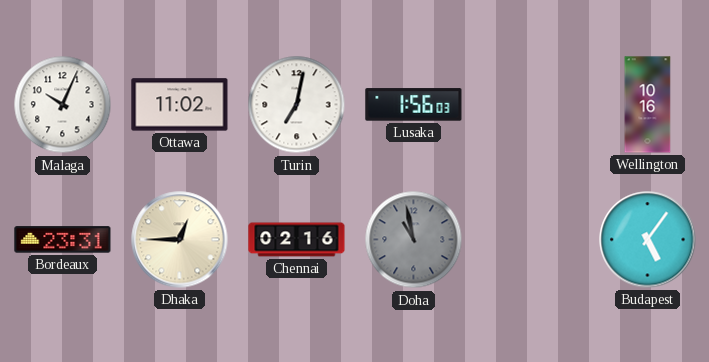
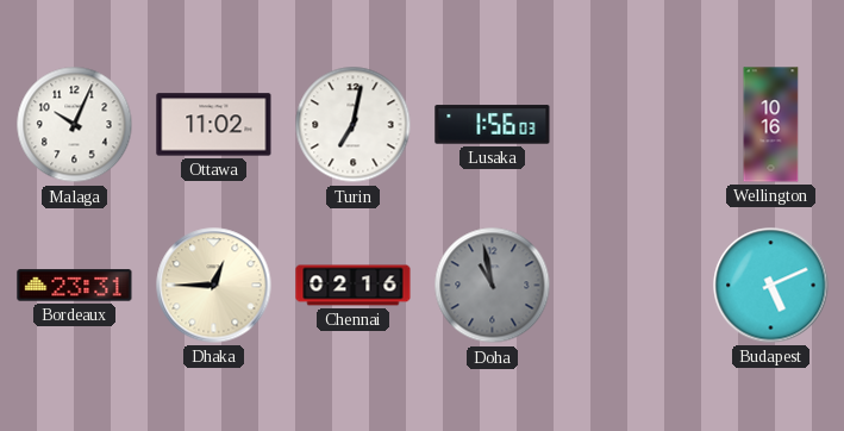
Budapest: 5:06 -> 5:11 (771, 286)
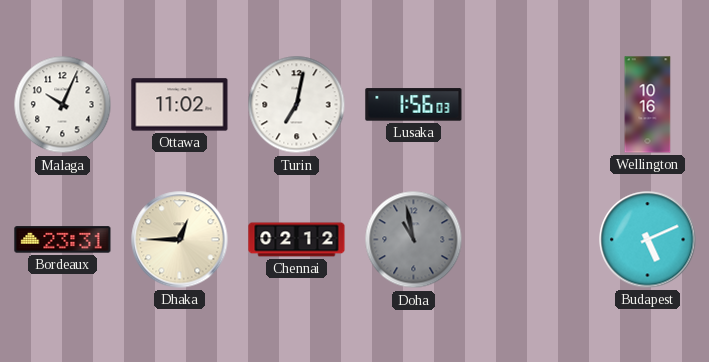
Chennai: 02:16 -> 02:12 (297, 240)
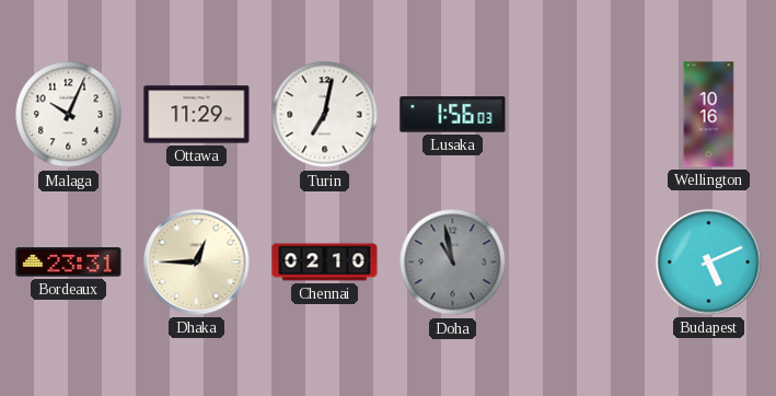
Ottawa: 11:02 -> 11:29 (197, 115)
Chennai: 02:12 -> 02:10 (325, 263)
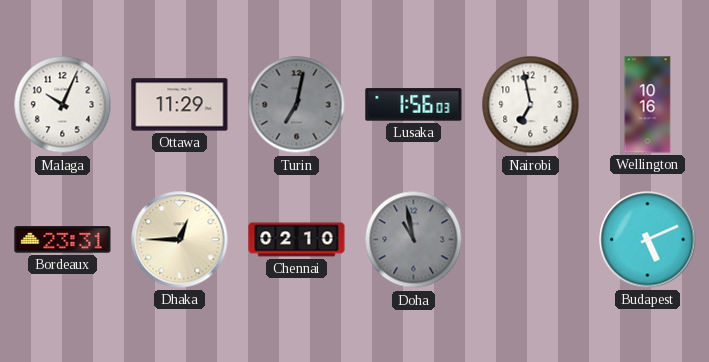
Turin dial: white -> grey (297, 105)
Nairobi: none -> 6:58 (531, 105)
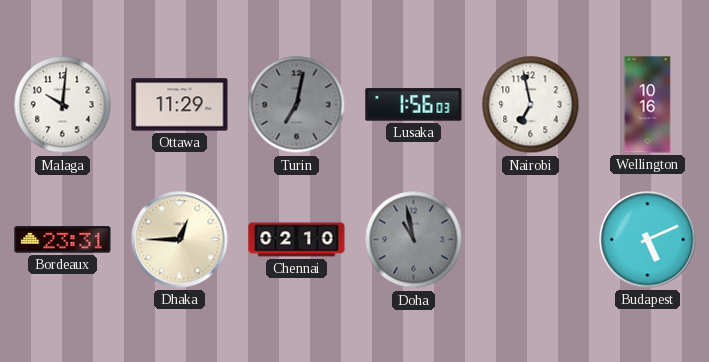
Malaga: 10:04 -> 10:01 (63, 105)
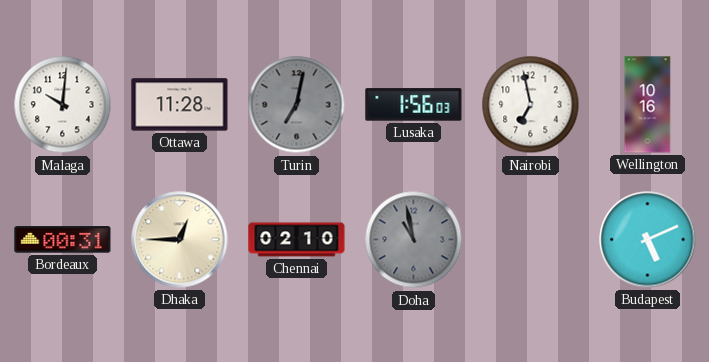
Ottawa: 11:29 -> 11:28 (180, 105)
Bordeaux: 23:31 -> 00:31 (63, 240)
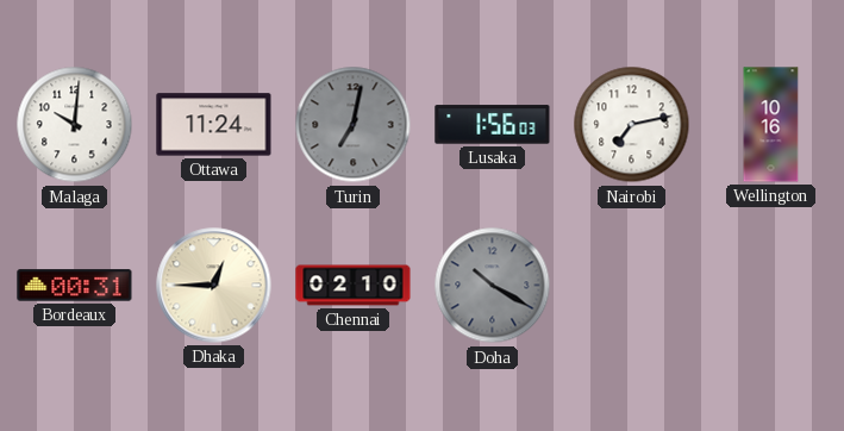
Ottawa: 11:28 -> 11:24 (214, 125)
Nairobi: 6:58 -> 7:13 (632, 125)
Doha: 10:58 -> 10:20 (493, 286)
Budapest: 5:11 -> none (648, 240)
